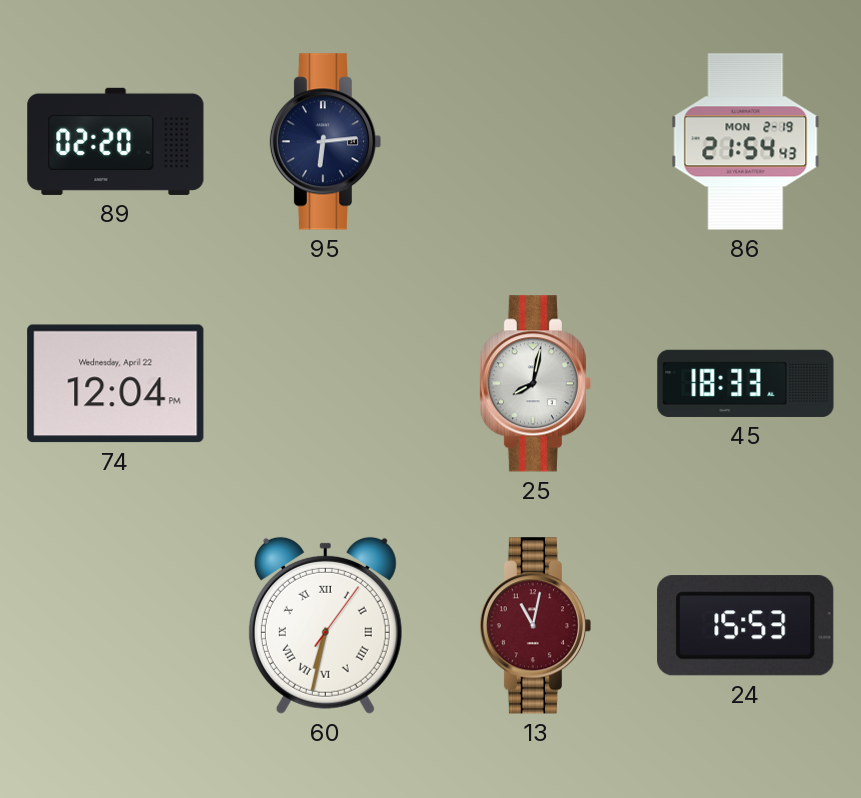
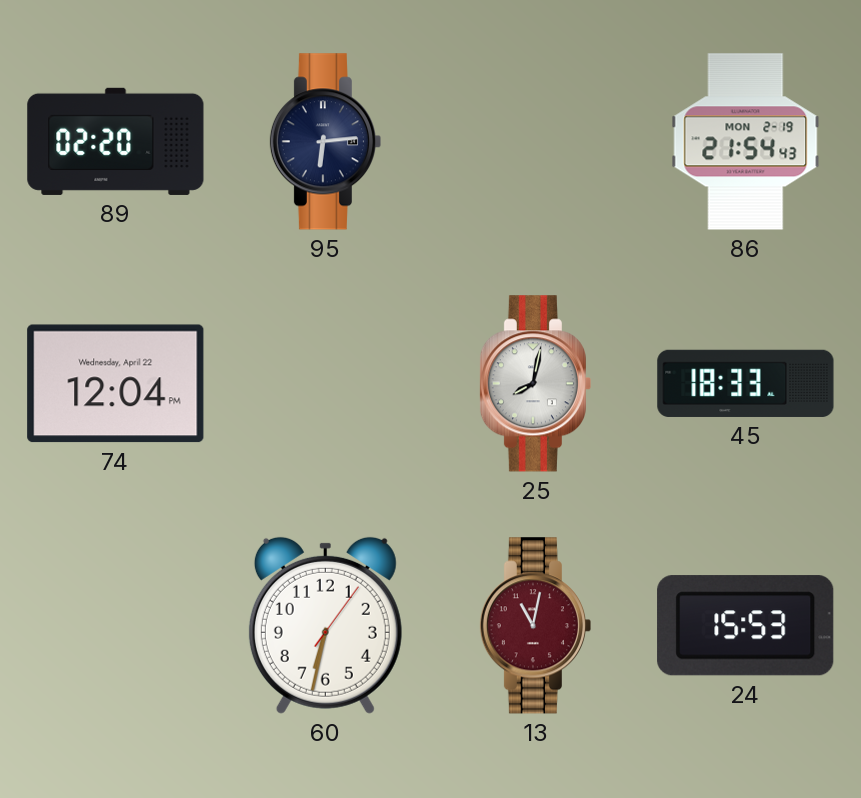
60 numerals: Roman -> Arabic (325, 625)
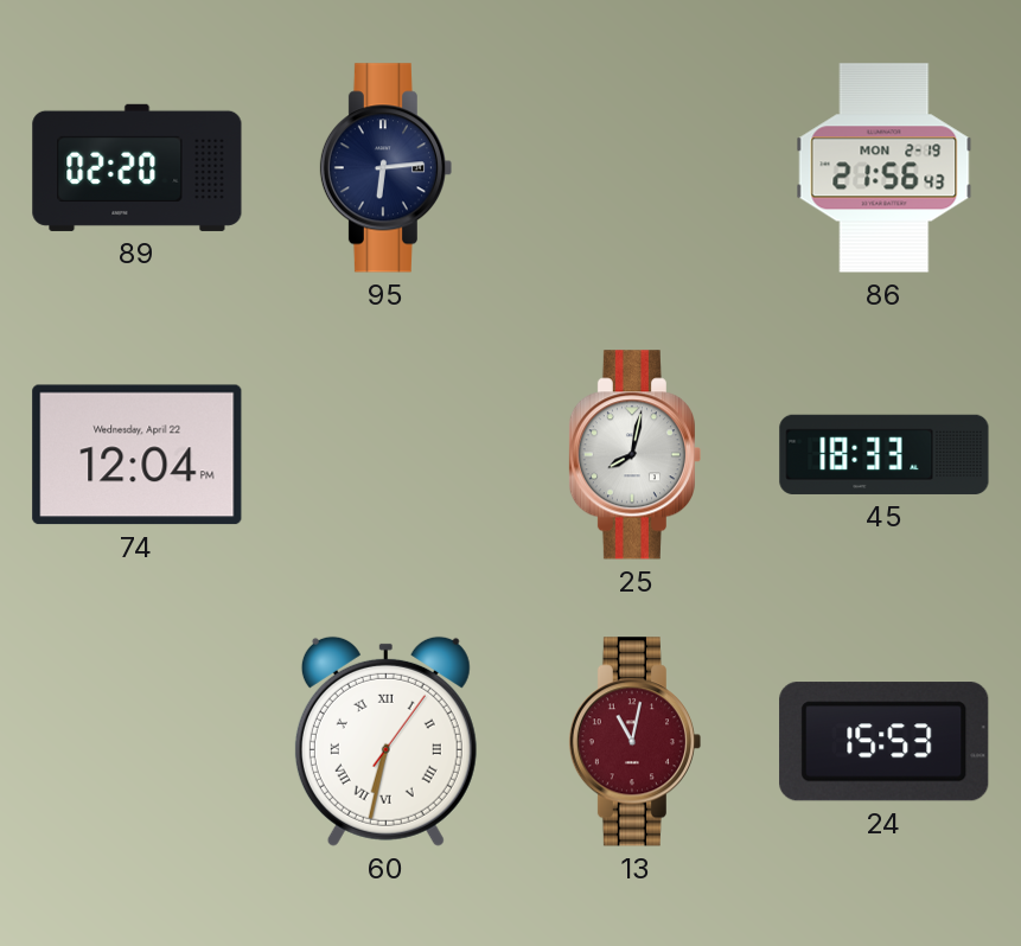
86: 21:54 -> 21:56 (885, 168)
60 numerals: Arabic -> Roman (385, 741)
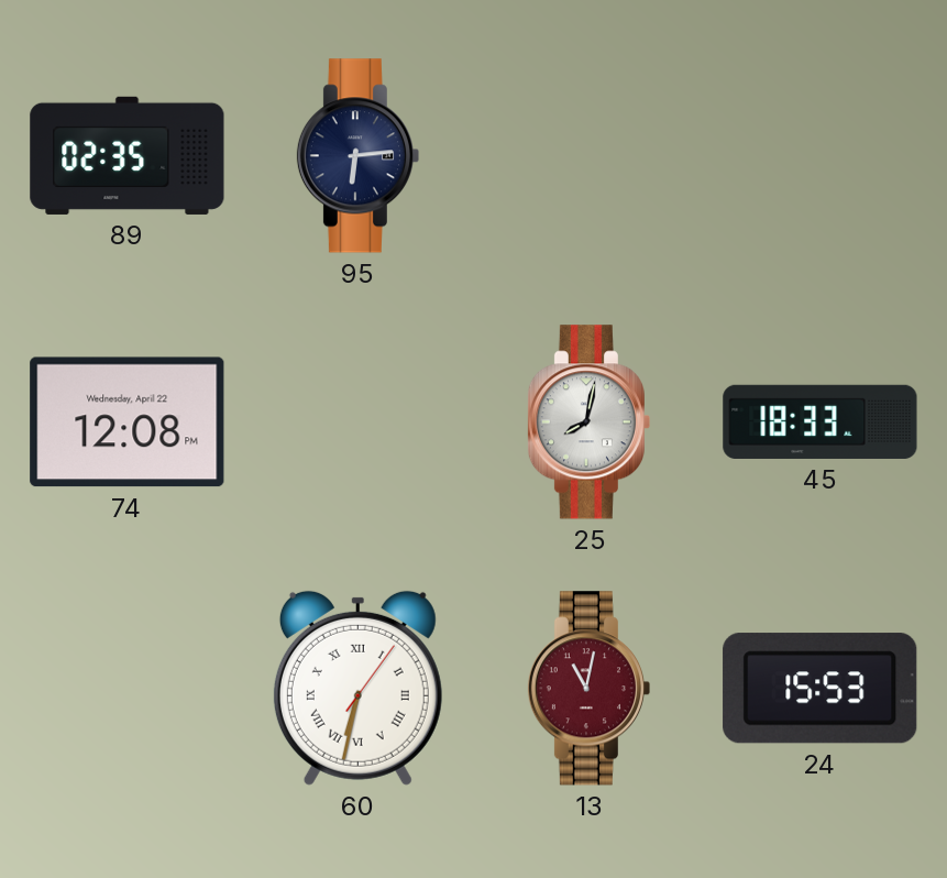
89: 02:20 -> 02:35 (128, 155)
86: 21:56 -> none (885, 168)
74: 12:04 -> 12:08 (128, 422)
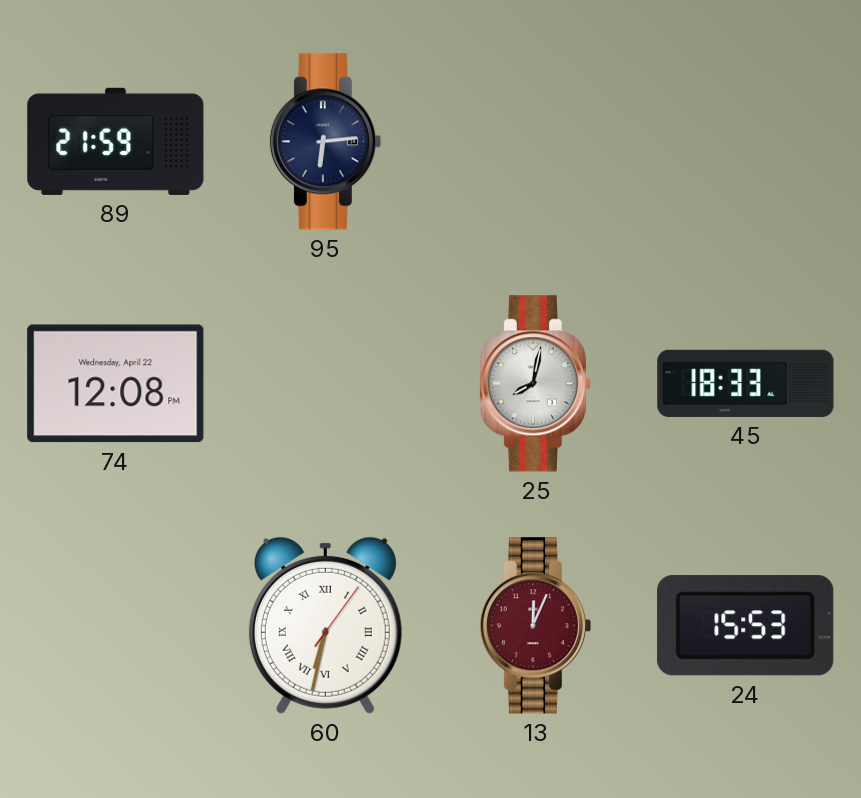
89: 02:35 -> 21:59 (116, 141)
13: 11:02 -> 12:04 (535, 626)
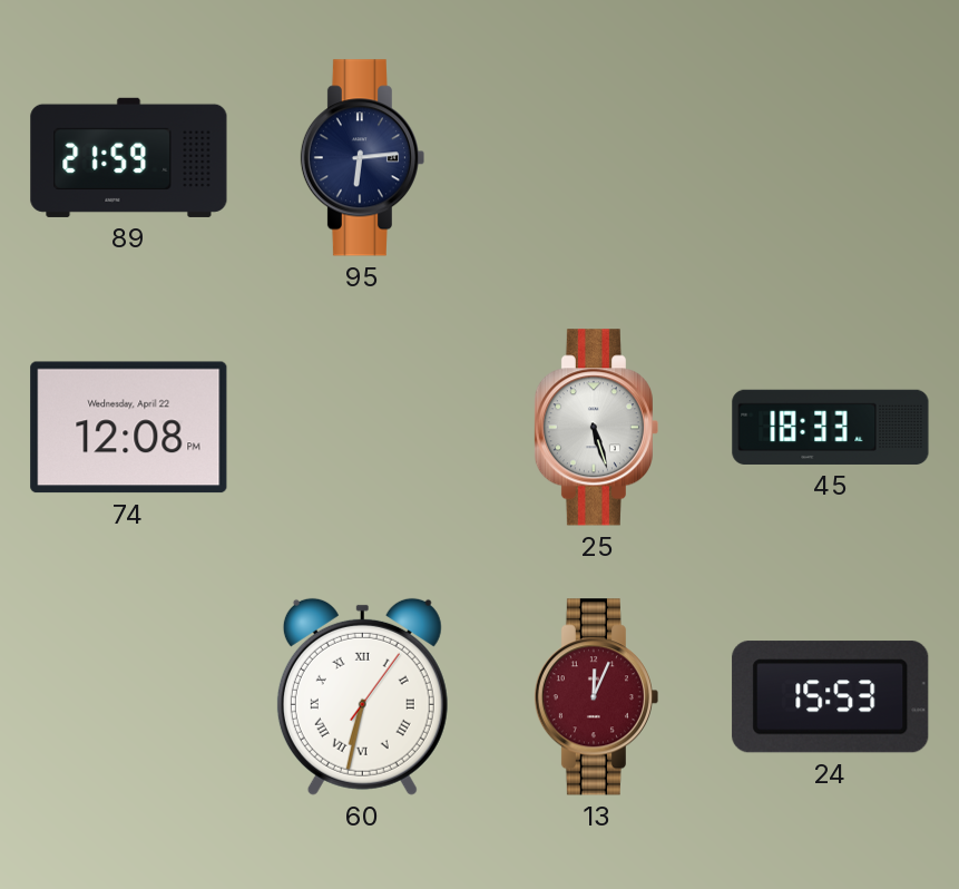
25: 8:02 -> 5:27 (596, 428)
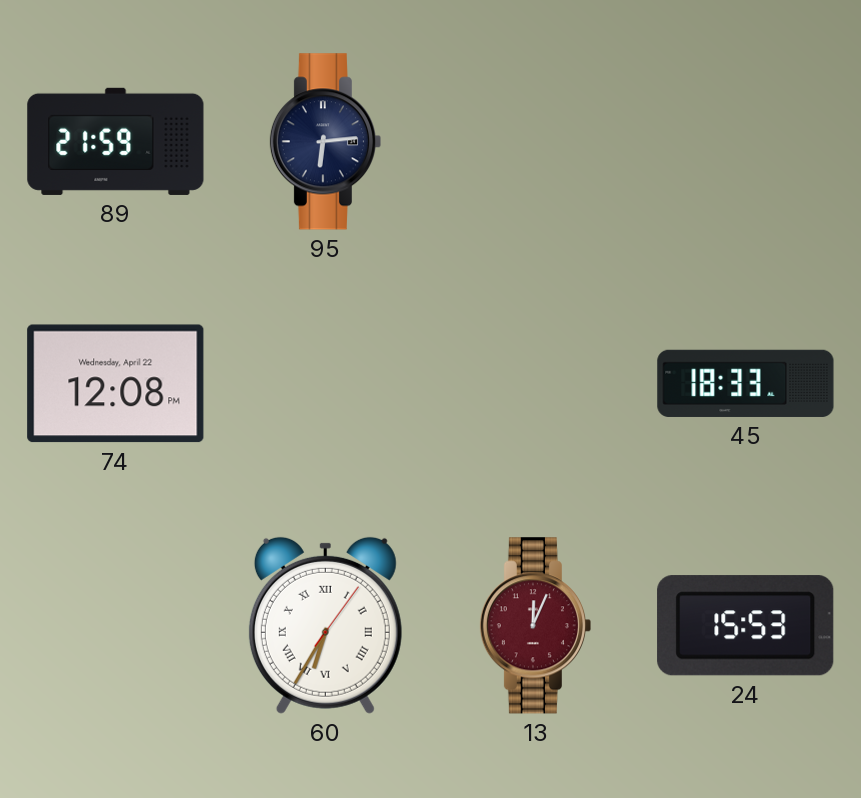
25: 5:27 -> none (596, 428)
60: 6:32 -> 6:35 (325, 625)
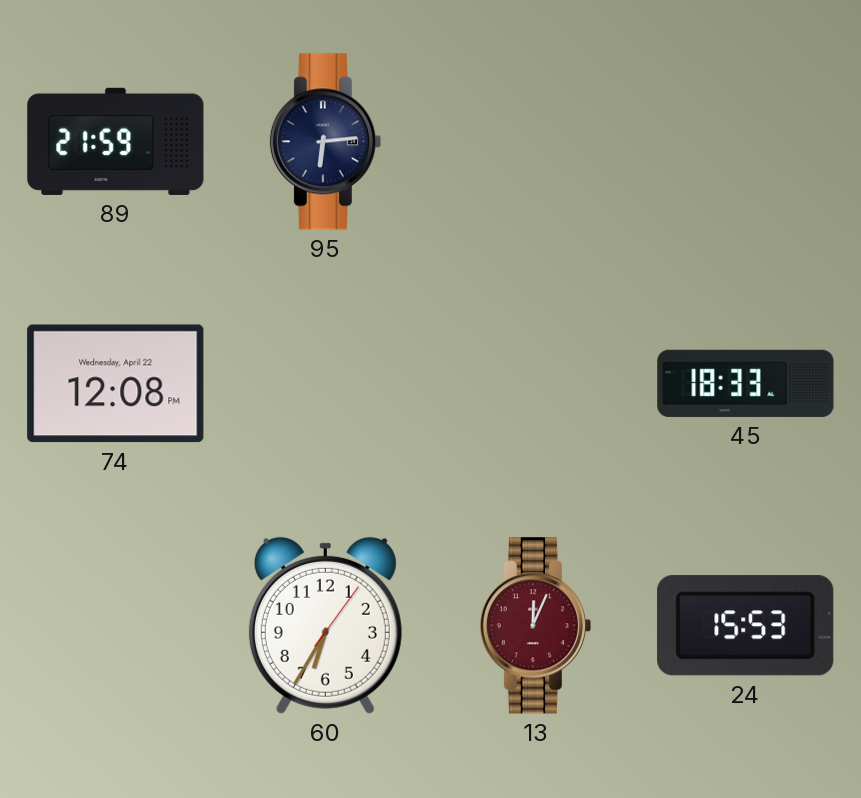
60 numerals: Roman -> Arabic (325, 625)
